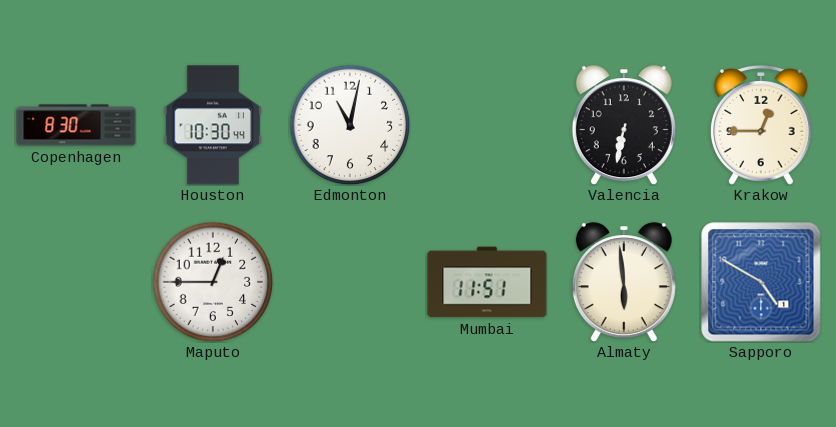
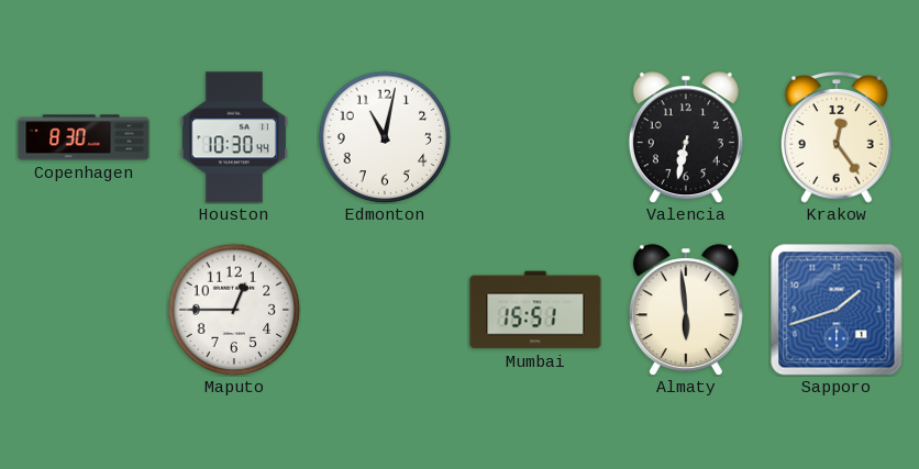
Krakow: 12:45 -> 12:24 (837, 137)
Mumbai: 11:51 -> 15:51 (535, 310)
Sapporo: 4:50 -> 1:42 (837, 310)
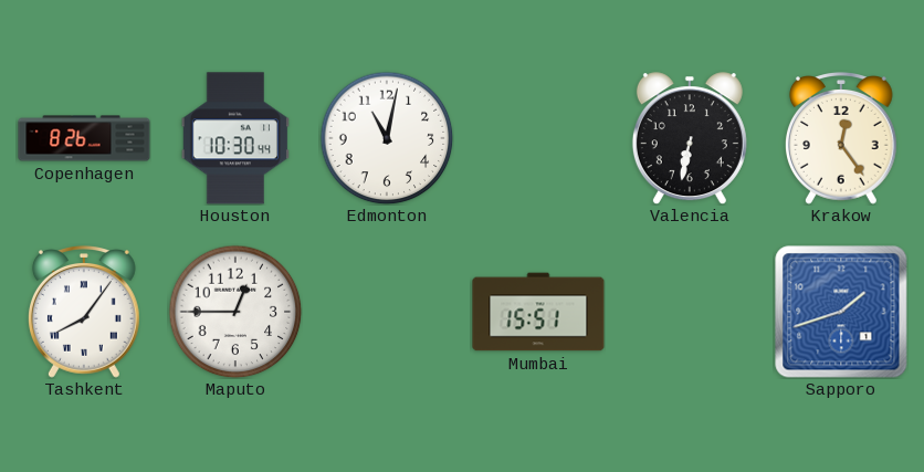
Copenhagen: 8:30 -> 8:26 (84, 138)
Tashkent: none -> 8:06 (84, 312)
Almaty: 5:59 -> none (686, 310)
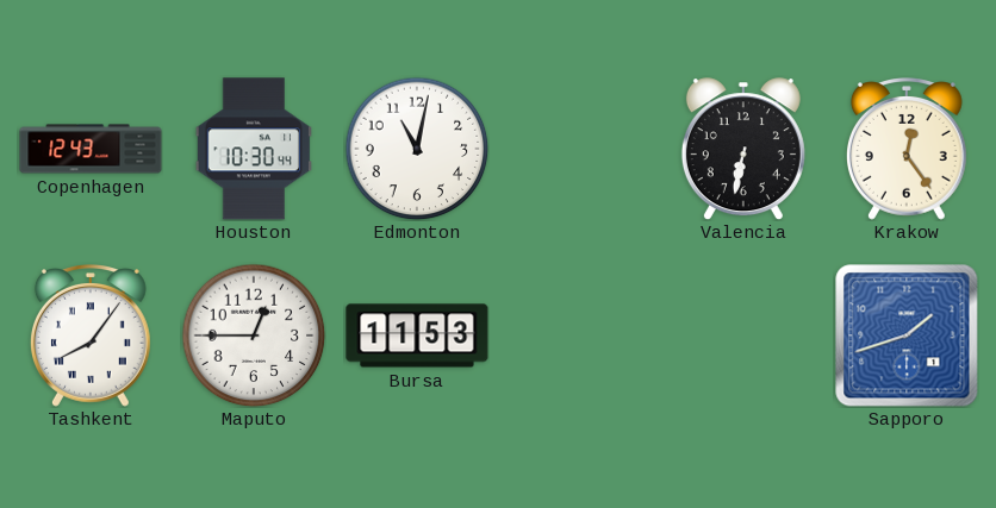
Copenhagen: 8:26 -> 12:43 (91, 149)
Bursa: none -> 11:53 (417, 335)
Mumbai: 15:51 -> none (538, 312)
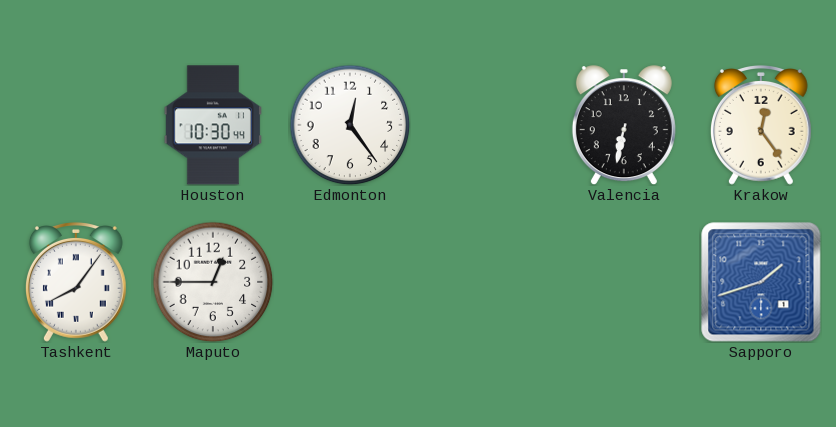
Copenhagen: 12:43 -> none (91, 149)
Edmonton: 11:02 -> 12:24 (350, 125)
Bursa: 11:53 -> none (417, 335)
